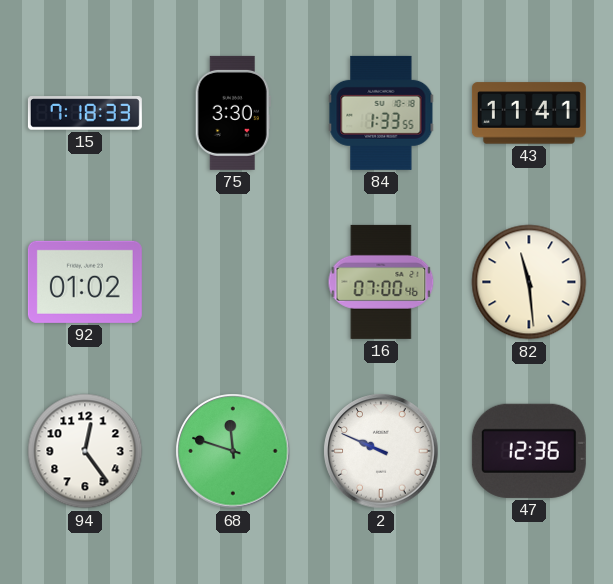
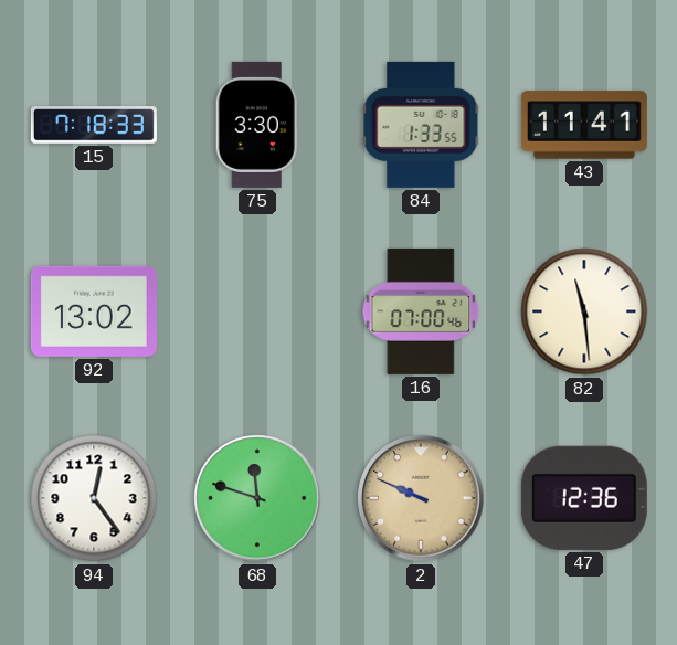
92: 01:02 -> 13:02 (94, 311)
2 dial: white -> champagne (421, 498)
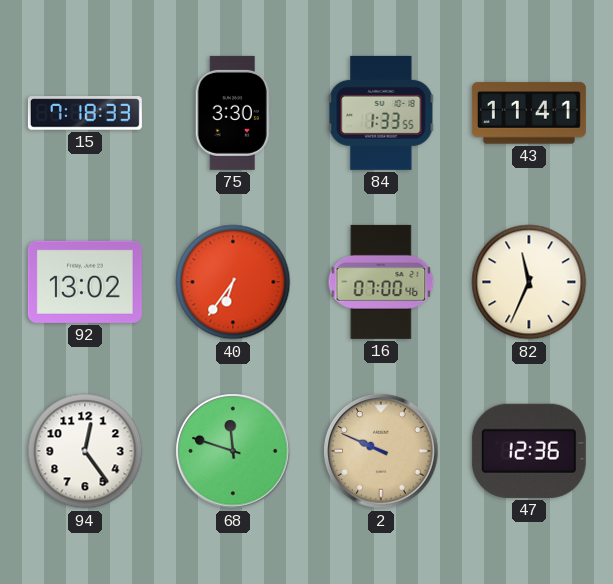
40: none -> 6:36 (233, 282)
82: 11:29 -> 11:34 (529, 282)
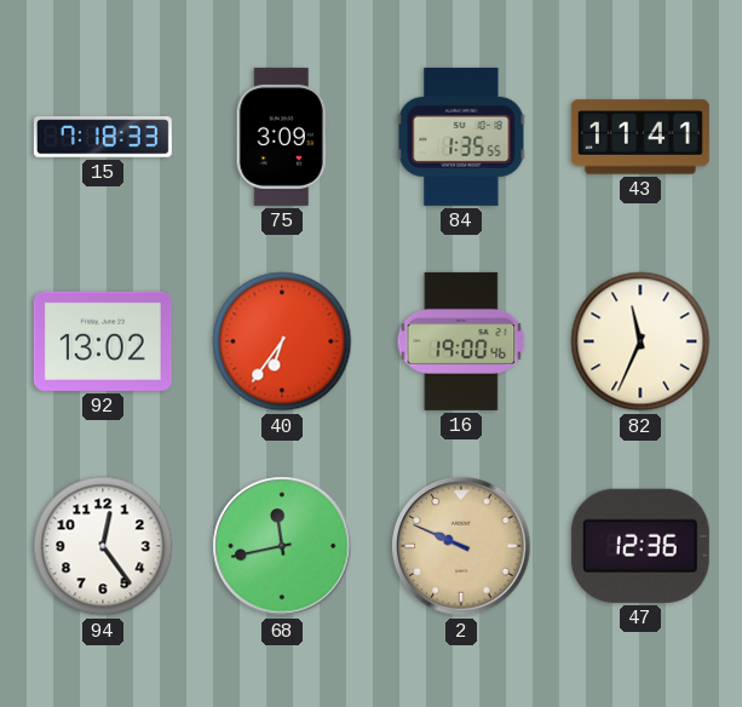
75: 3:30 -> 3:09 (282, 137)
84: 1:33 -> 1:35 (461, 137)
16: 07:00 -> 19:00 (461, 341)
68: 11:48 -> 11:43 (282, 546)
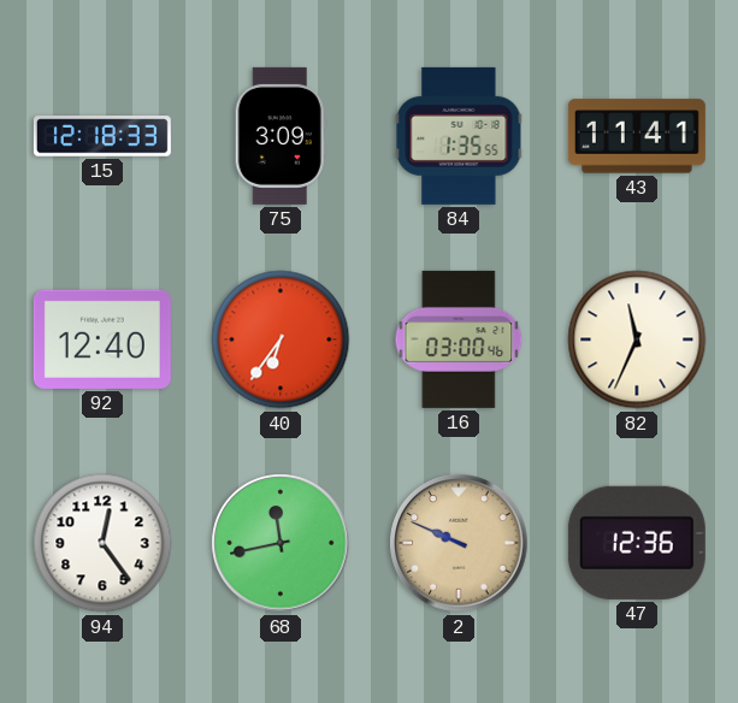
15: 7:18 -> 12:18 (102, 136)
92: 13:02 -> 12:40 (102, 339)
16: 19:00 -> 03:00 (459, 339)
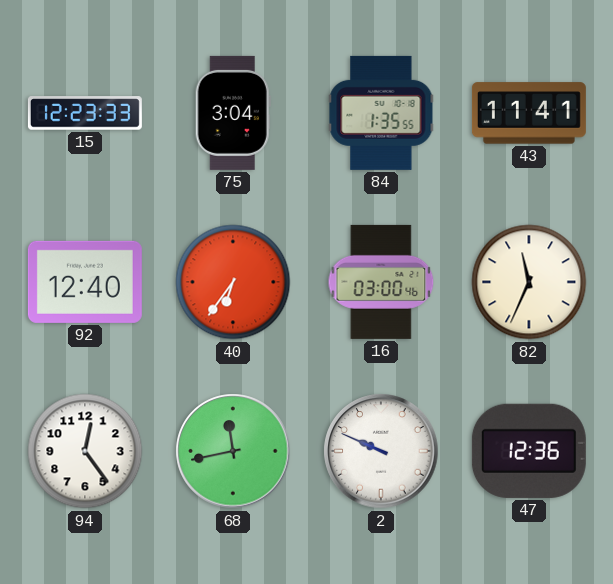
15: 12:18 -> 12:23 (85, 113)
75: 3:09 -> 3:04 (233, 113)
2 dial: champagne -> white (381, 451)
